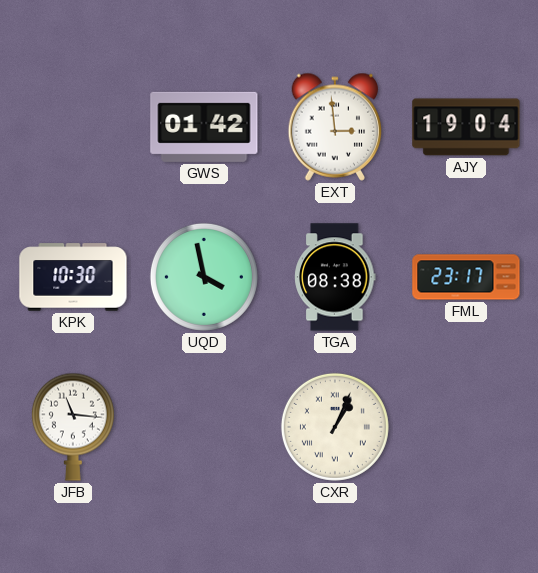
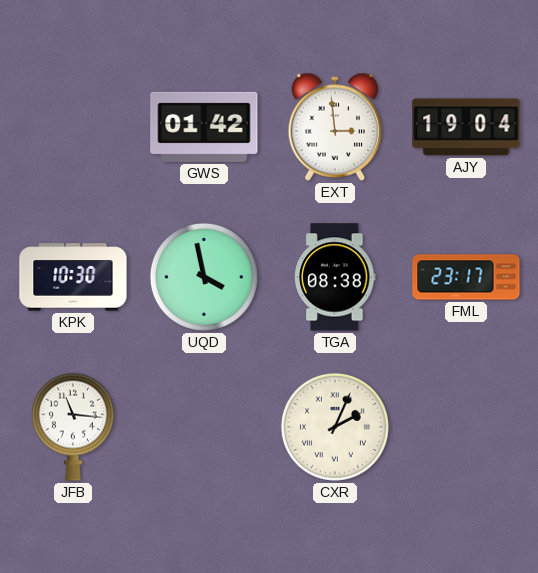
CXR: 1:04 -> 2:04 (335, 427)
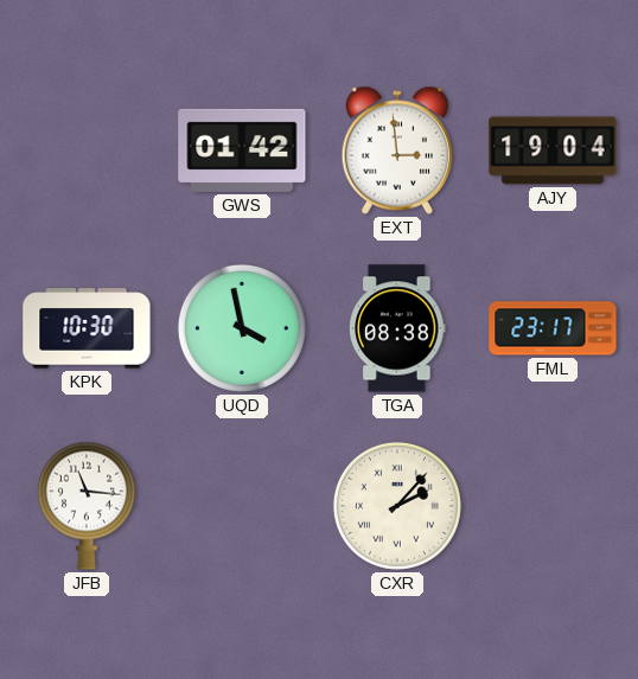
CXR: 2:04 -> 2:07 (397, 506)
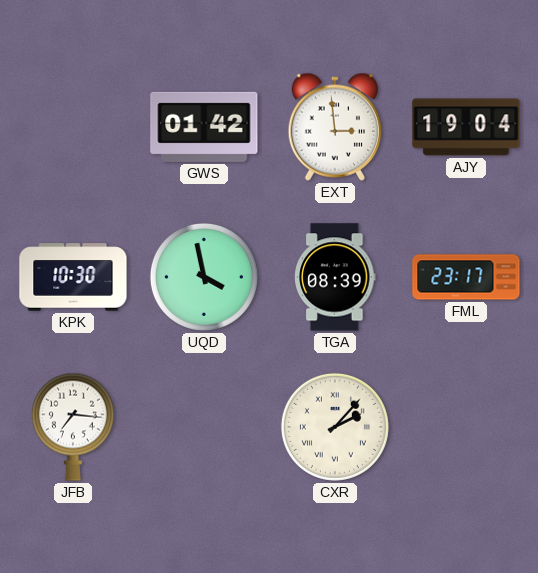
TGA: 08:38 -> 08:39 (335, 277)
JFB: 11:16 -> 7:16 (73, 427)
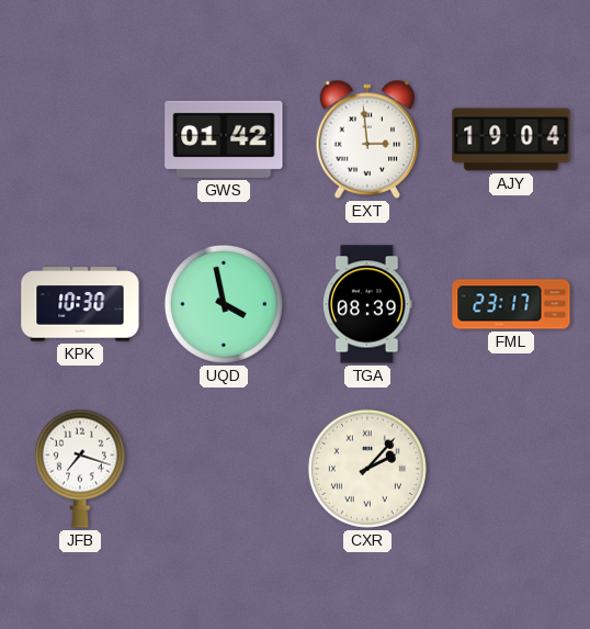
JFB: 7:16 -> 7:18 (80, 469)
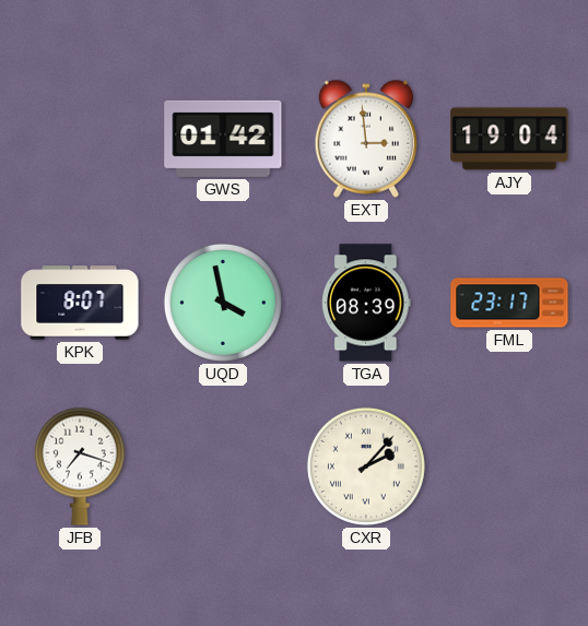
KPK: 10:30 -> 8:07 (80, 303)
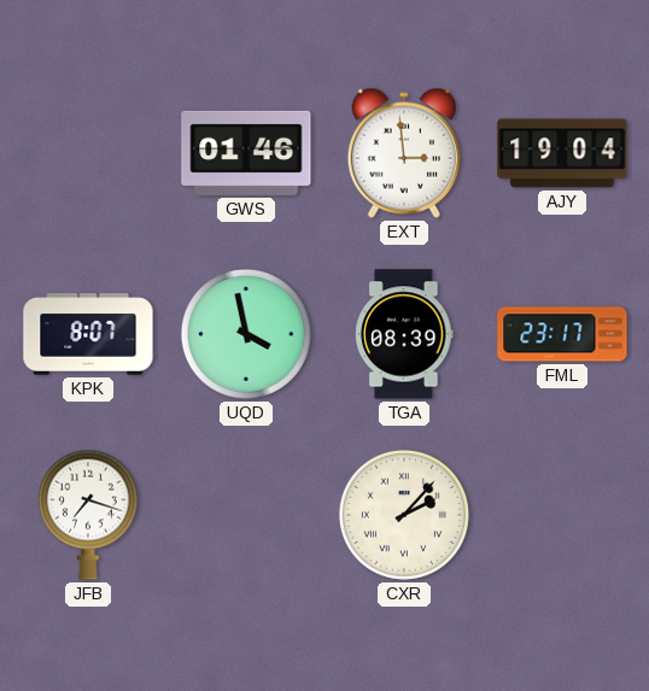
GWS: 01:42 -> 01:46 (246, 153)
